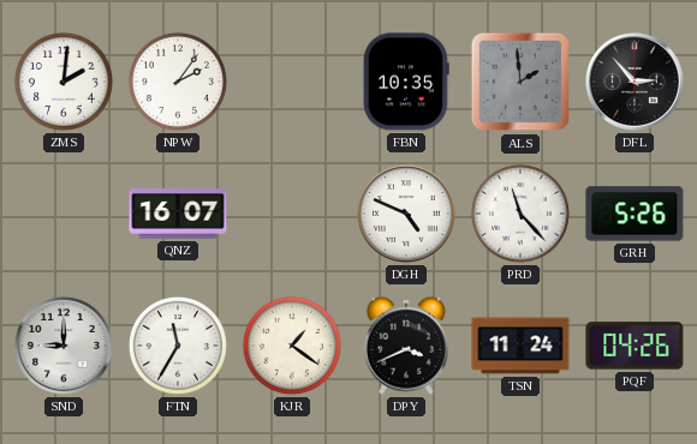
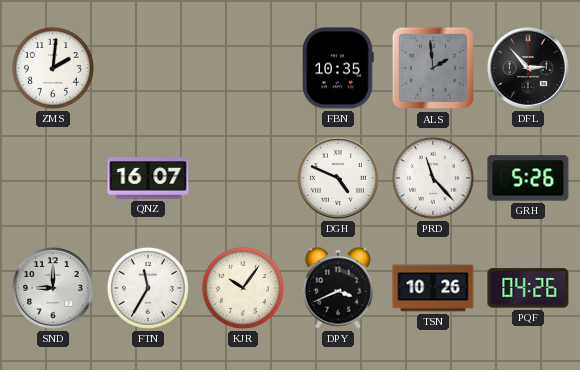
NPW: 2:06 -> none (178, 82)
KJR: 1:21 -> 10:06 (243, 288)
TSN: 11:24 -> 10:26 (433, 288)
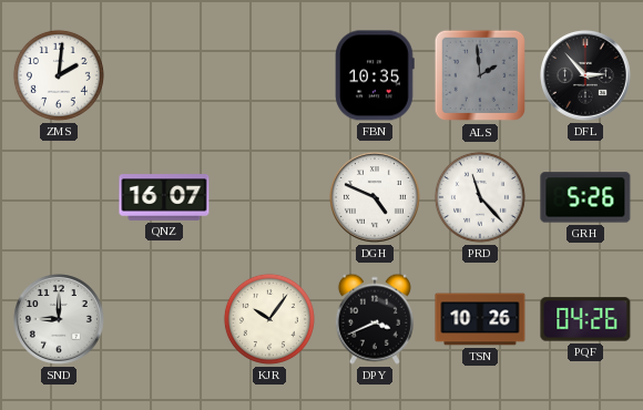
FTN: 11:35 -> none (148, 288)
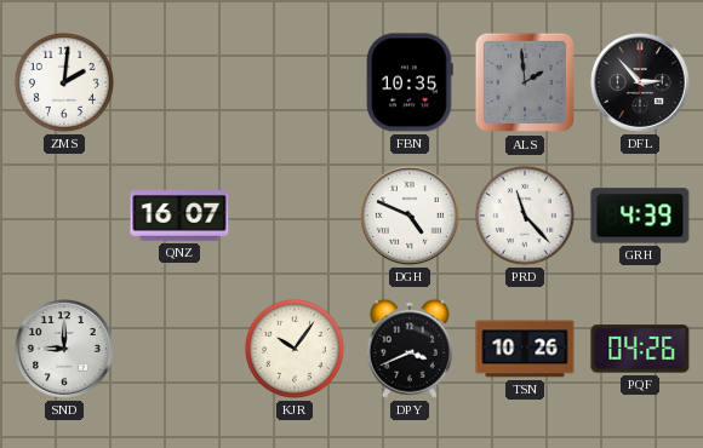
GRH: 5:26 -> 4:39 (640, 216)
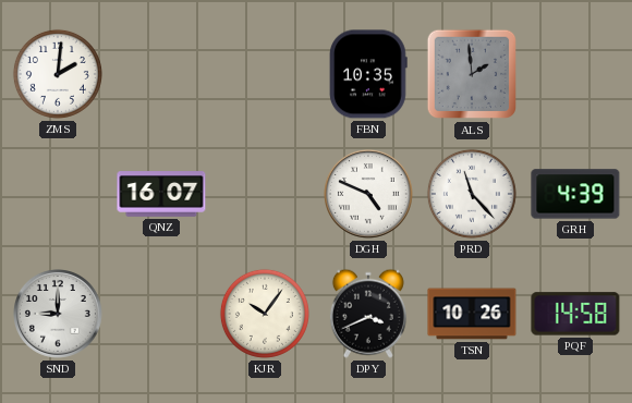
DFL: 2:53 -> none (641, 84)
PQF: 04:26 -> 14:58 (575, 314)
